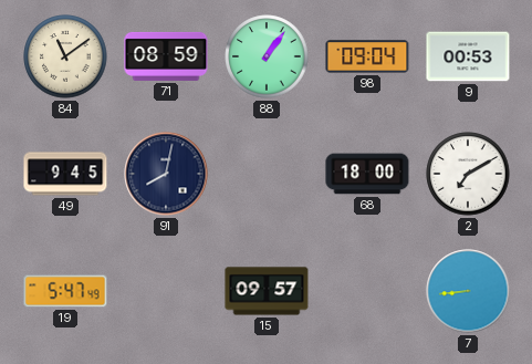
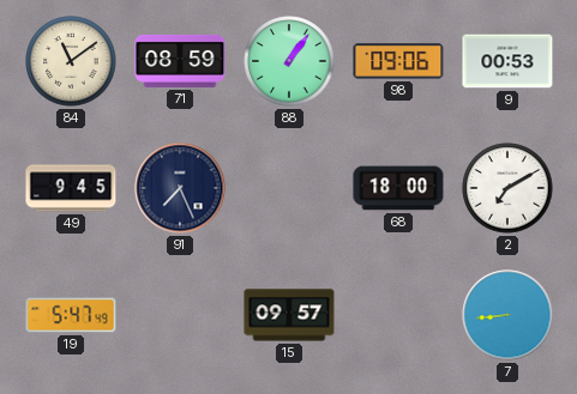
98: 09:04 -> 09:06 (398, 61)
91: 8:02 -> 7:26 (180, 188)
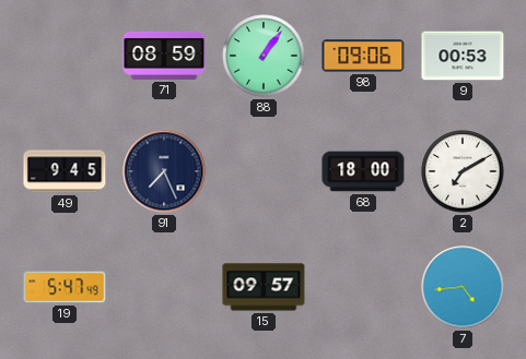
84: 11:09 -> none (71, 61)
7: 8:44 -> 4:44 (463, 287)
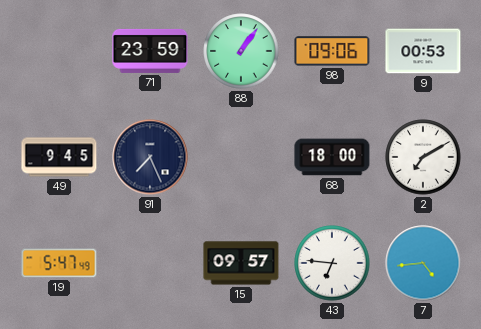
71: 08:59 -> 23:59 (150, 51)
43: none -> 6:46 (332, 263)
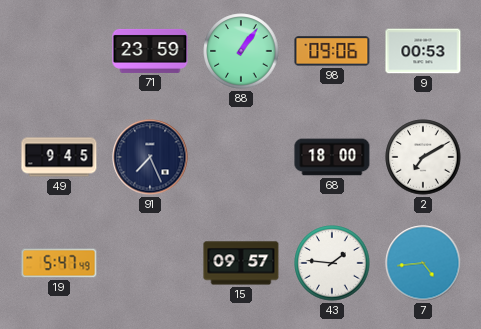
43: 6:46 -> 1:46 (332, 263)
